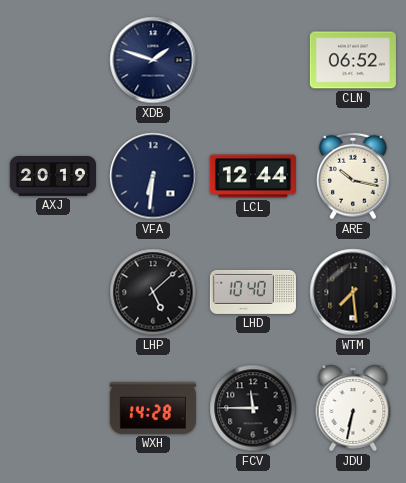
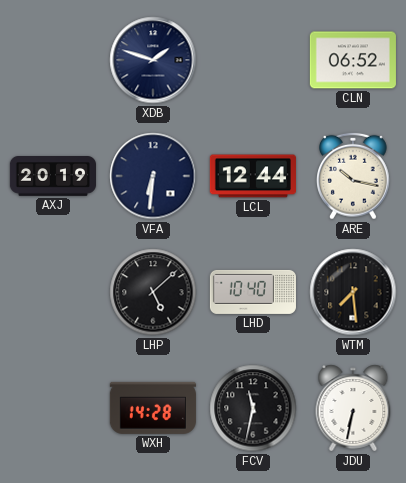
FCV: 11:45 -> 11:32 (253, 408)
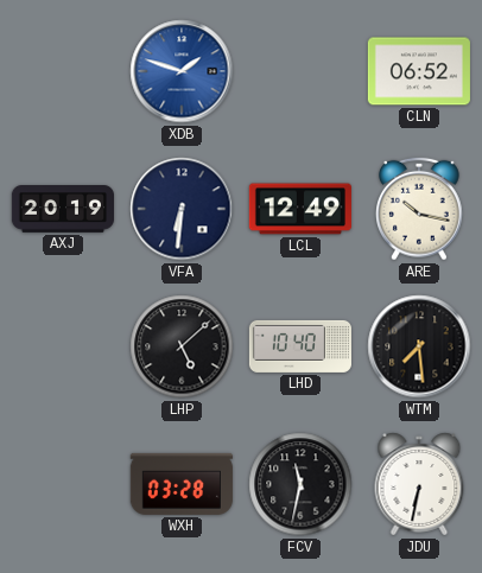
XDB dial: navy -> blue (182, 71)
LCL: 12:44 -> 12:49 (300, 209)
WXH: 14:28 -> 03:28 (182, 484)
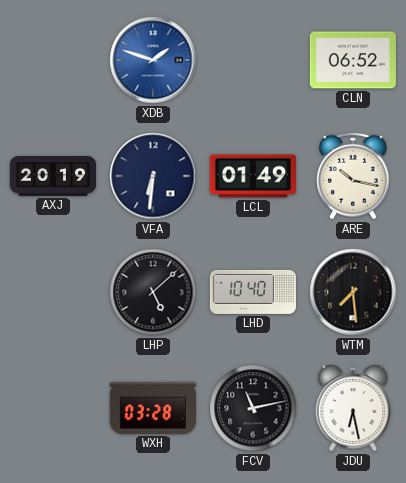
LCL: 12:49 -> 01:49 (253, 176)
FCV: 11:32 -> 11:13 (253, 408)
JDU: 6:32 -> 6:28 (353, 408)
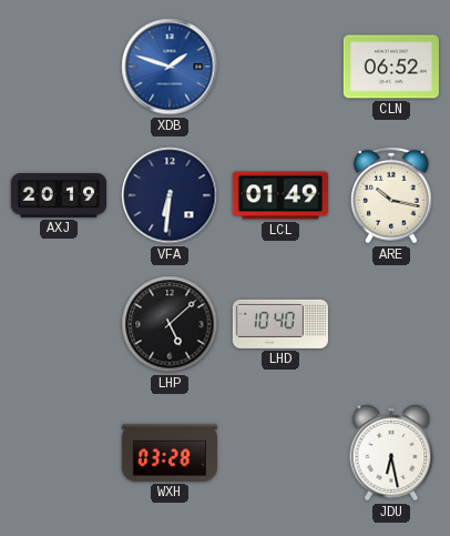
WTM: 7:29 -> none (353, 292)
FCV: 11:13 -> none (253, 408)
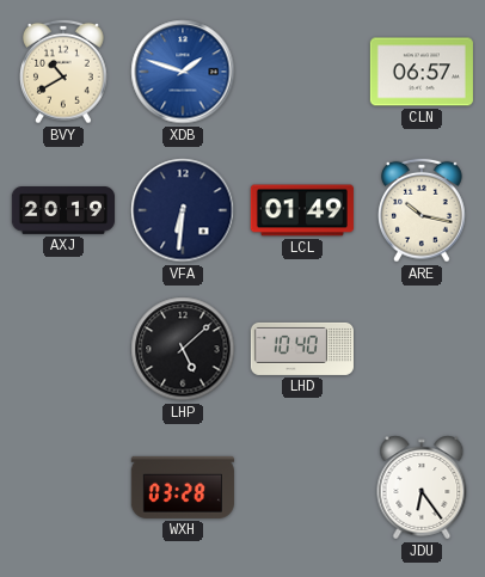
BVY: none -> 10:40 (65, 72)
CLN: 06:52 -> 06:57 (422, 72)
JDU: 6:28 -> 6:24 (422, 487)
